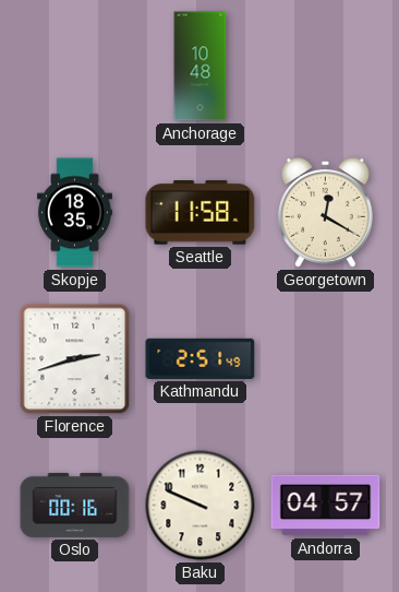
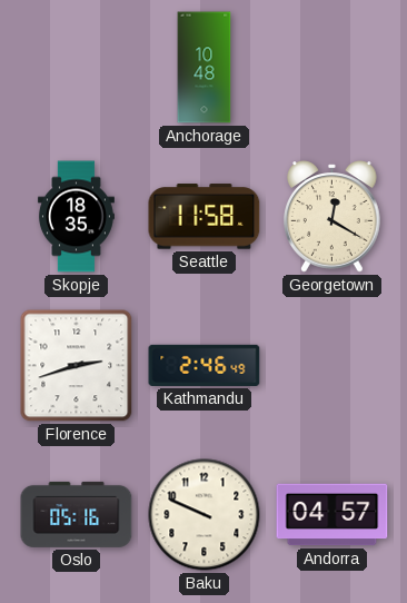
Kathmandu: 2:51 -> 2:46 (205, 365)
Oslo: 00:16 -> 05:16 (77, 514)
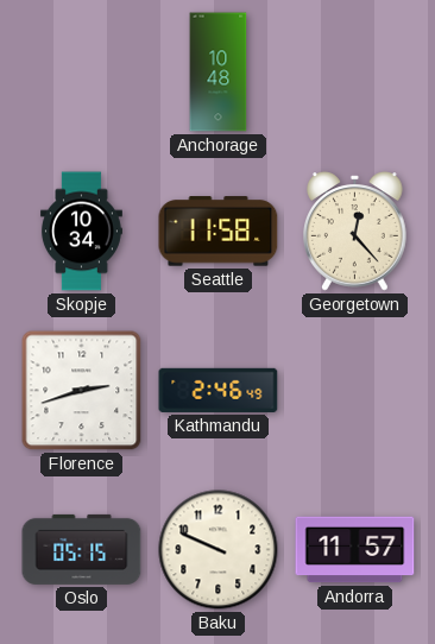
Skopje: 18:35 -> 10:34 (81, 232)
Georgetown: 12:20 -> 12:23 (355, 232)
Oslo: 05:16 -> 05:15 (82, 549)
Andorra: 04:57 -> 11:57 (355, 550)
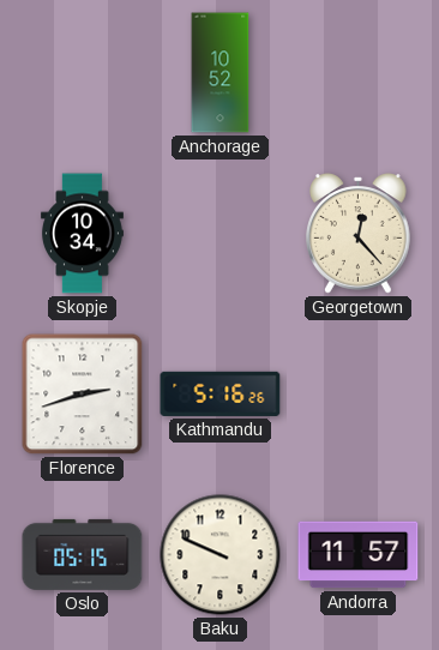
Anchorage: 10:48 -> 10:52 (221, 73)
Seattle: 11:58 -> none (219, 232)
Kathmandu: 2:46 -> 5:16 (221, 393)
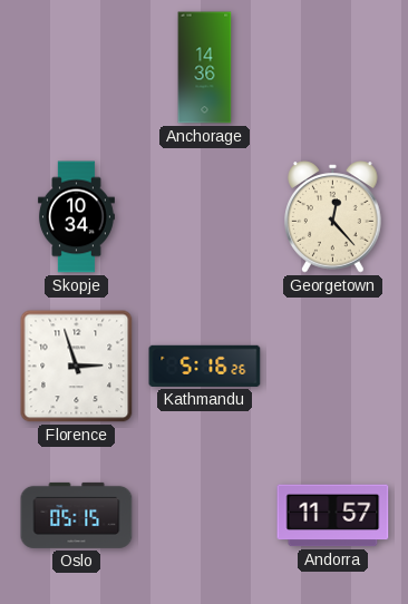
Anchorage: 10:52 -> 14:36 (205, 68)
Florence: 2:42 -> 2:57 (77, 367)
Baku: 9:49 -> none (221, 555)
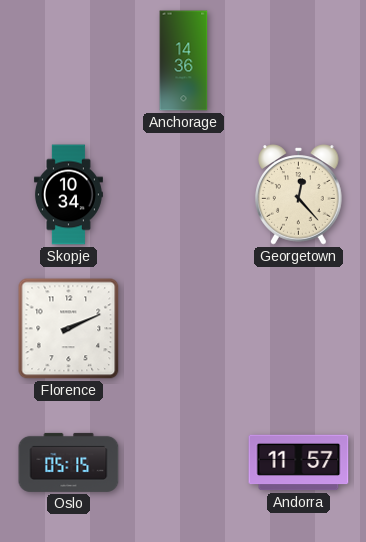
Florence: 2:57 -> 2:11 (69, 329)
Kathmandu: 5:16 -> none (205, 366)
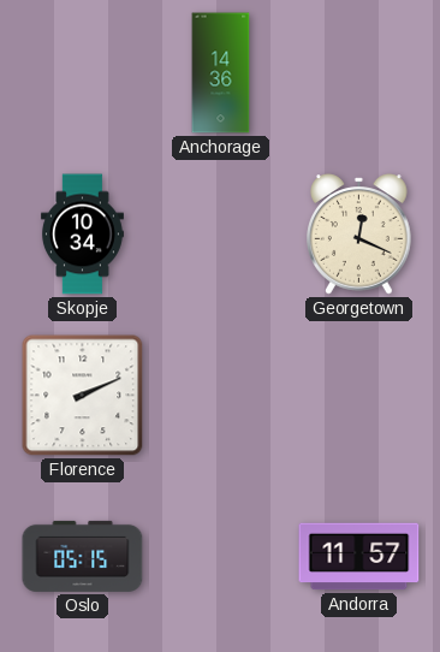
Georgetown: 12:23 -> 12:19 (359, 235)
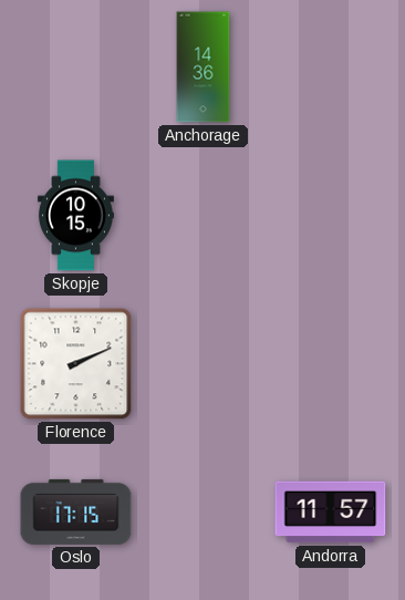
Skopje: 10:34 -> 10:15 (75, 216)
Georgetown: 12:19 -> none (359, 235)
Oslo: 05:15 -> 17:15 (76, 511)
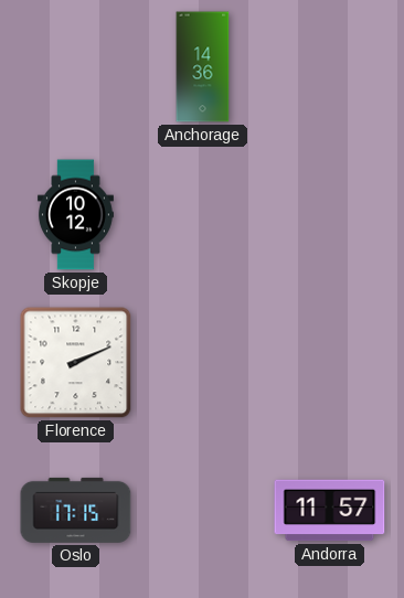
Skopje: 10:15 -> 10:12 (75, 215)
